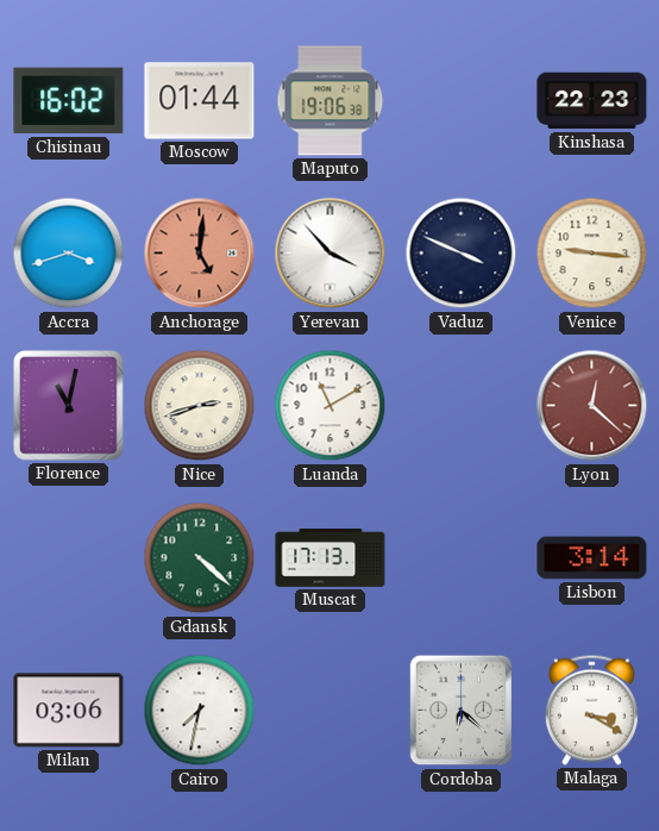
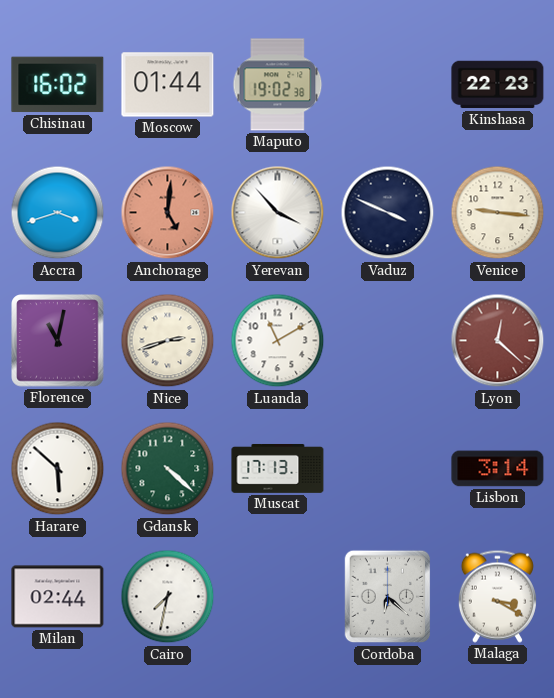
Maputo: 19:06 -> 19:02 (278, 85)
Harare: none -> 5:52 (58, 469)
Milan: 03:06 -> 02:44 (58, 597)
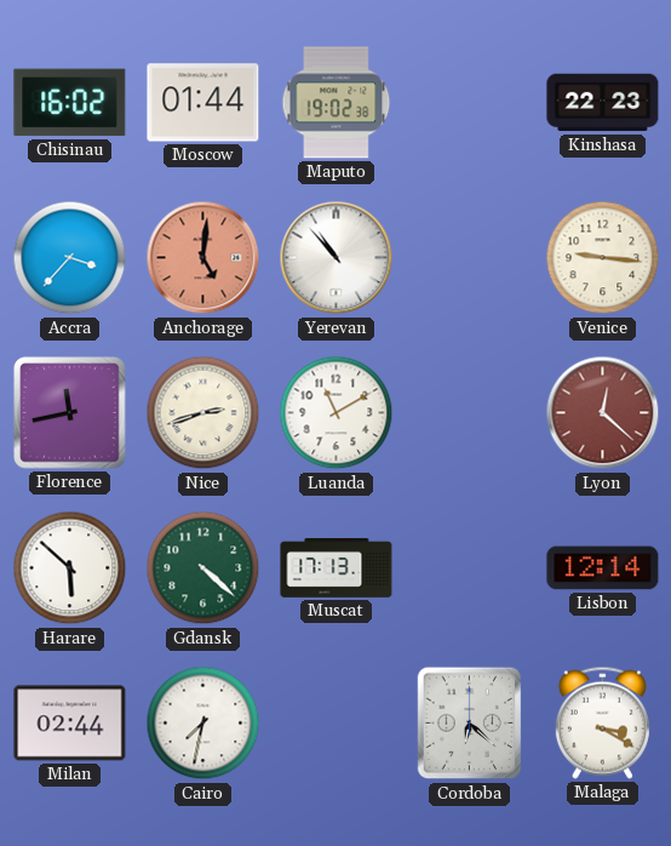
Accra: 3:42 -> 3:37 (70, 258)
Yerevan: 3:53 -> 10:53 (337, 258)
Vaduz: 3:49 -> none (388, 213)
Florence: 11:02 -> 11:43 (70, 413)
Lisbon: 3:14 -> 12:14 (603, 568)
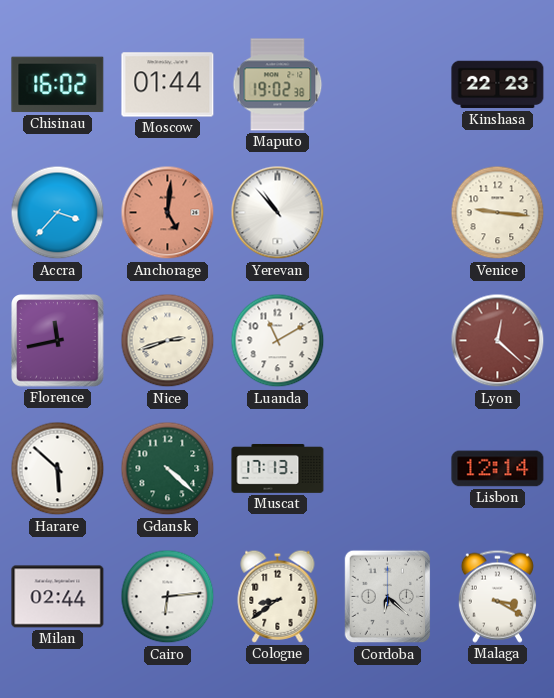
Cairo: 7:32 -> 6:14 (168, 597)
Cologne: none -> 8:39 (278, 596)
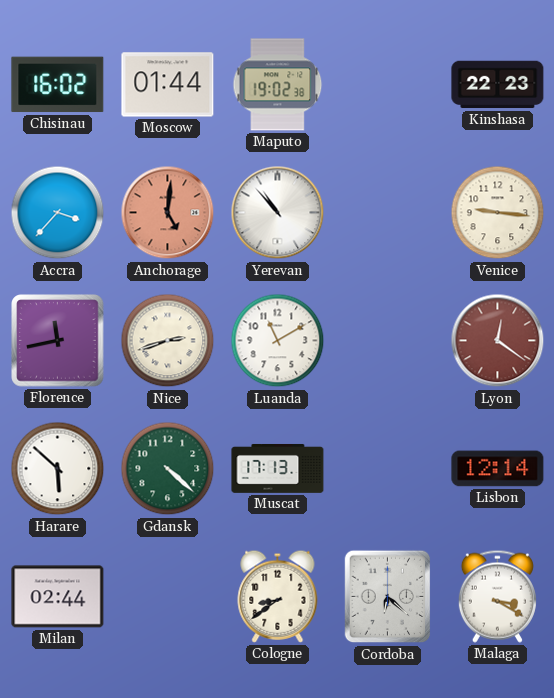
Lyon: 12:22 -> 12:21 (498, 341)
Cairo: 6:14 -> none (168, 597)
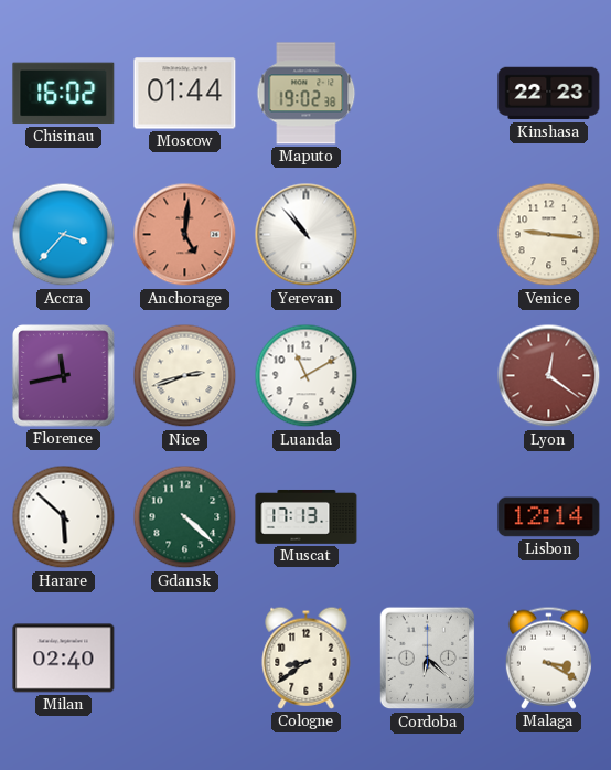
Milan: 02:44 -> 02:40 (64, 659)
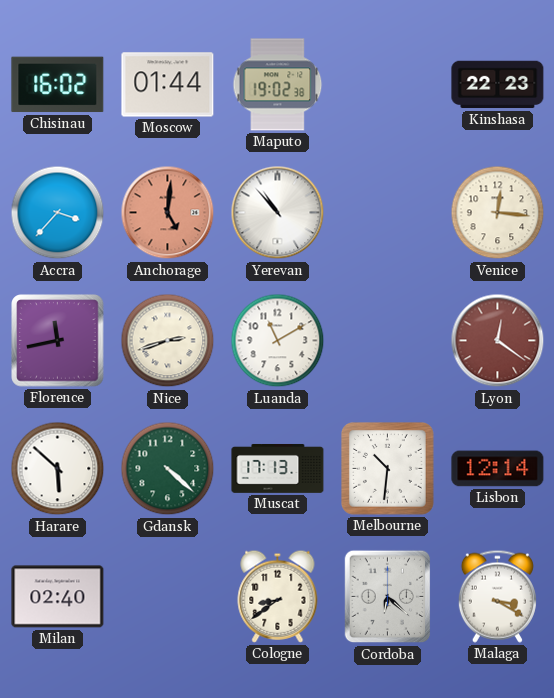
Venice: 9:16 -> 12:16 (498, 213)
Melbourne: none -> 10:31 (388, 469)
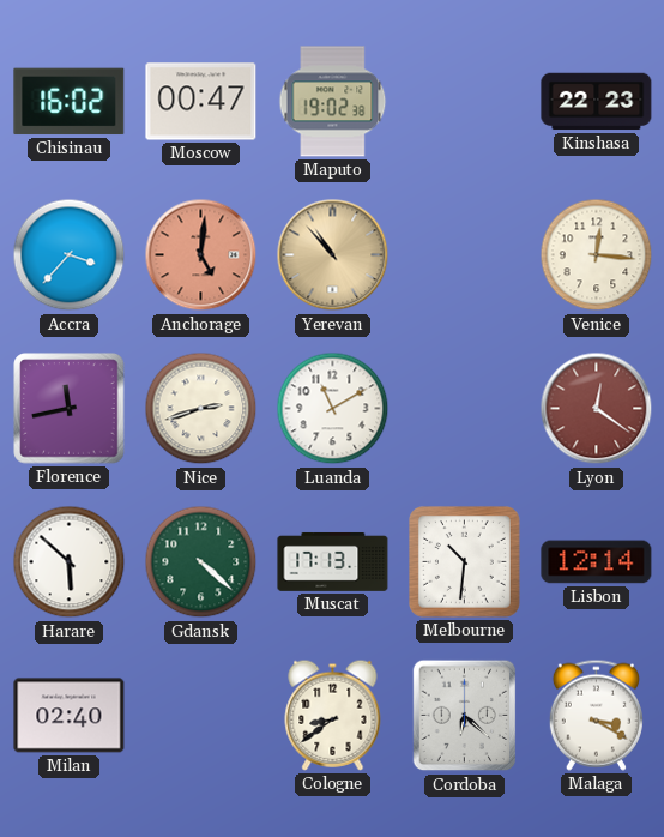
Moscow: 01:44 -> 00:47 (201, 102)
Yerevan dial: white -> champagne (333, 255)
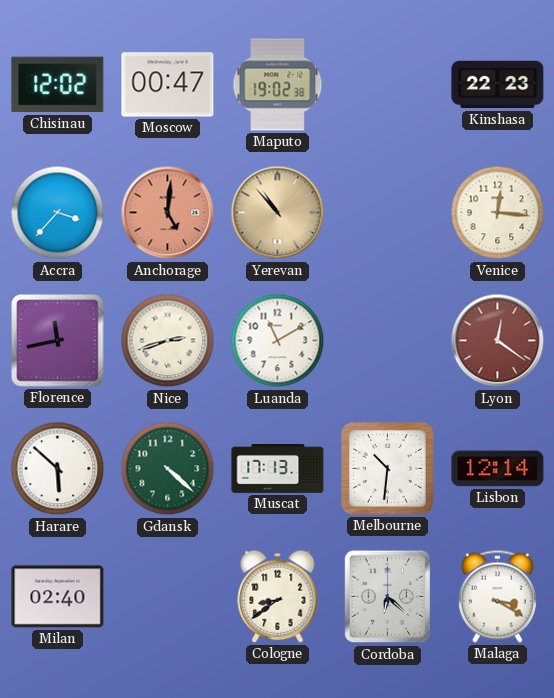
Chisinau: 16:02 -> 12:02 (58, 85)
